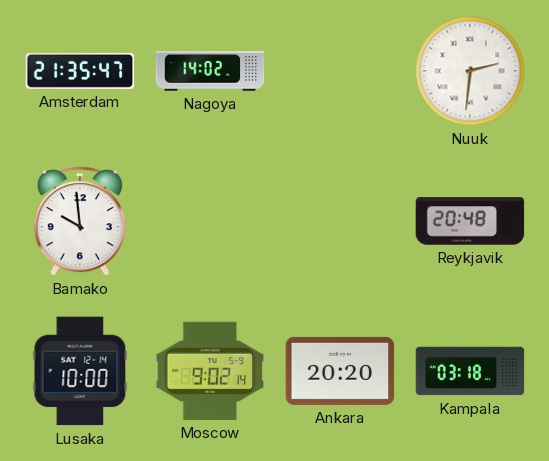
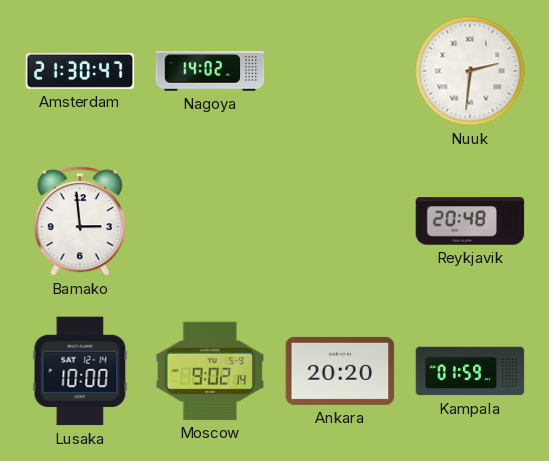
Amsterdam: 21:35 -> 21:30 (80, 71)
Bamako: 9:59 -> 2:59 (80, 221)
Kampala: 03:18 -> 01:59 (470, 371)
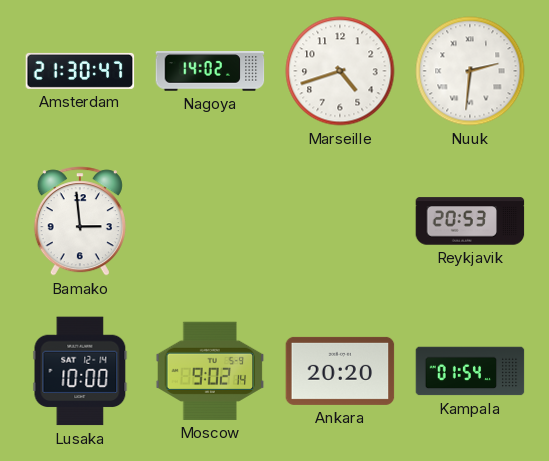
Marseille: none -> 4:42 (340, 71)
Reykjavik: 20:48 -> 20:53 (470, 221)
Kampala: 01:59 -> 01:54 (470, 371)
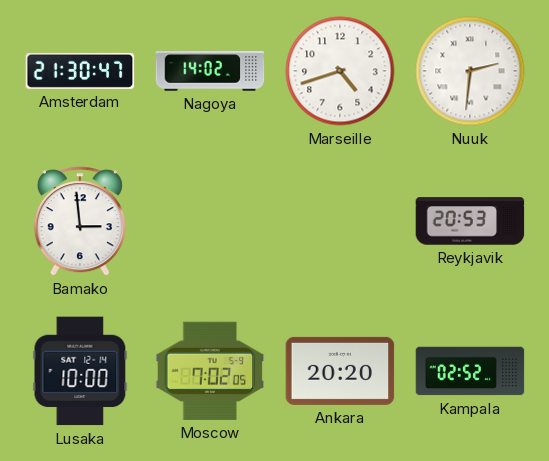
Moscow: 9:02 -> 7:02 (210, 371)
Kampala: 01:54 -> 02:52 (470, 371)
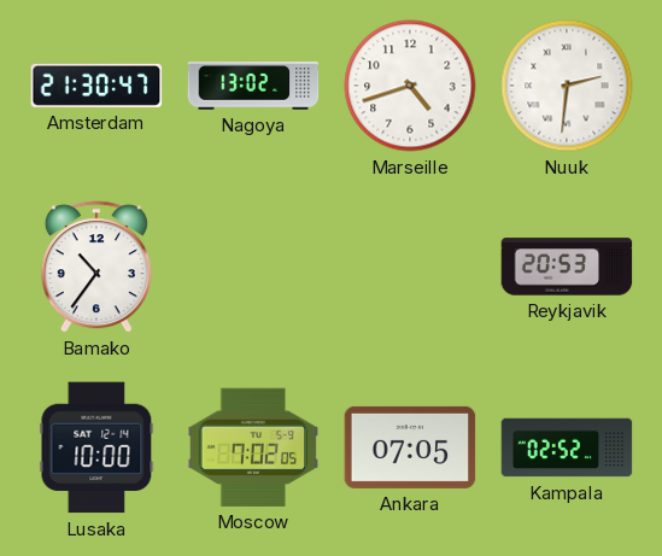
Nagoya: 14:02 -> 13:02 (253, 86)
Bamako: 2:59 -> 10:36 (96, 267)
Ankara: 20:20 -> 07:05 (410, 447)
